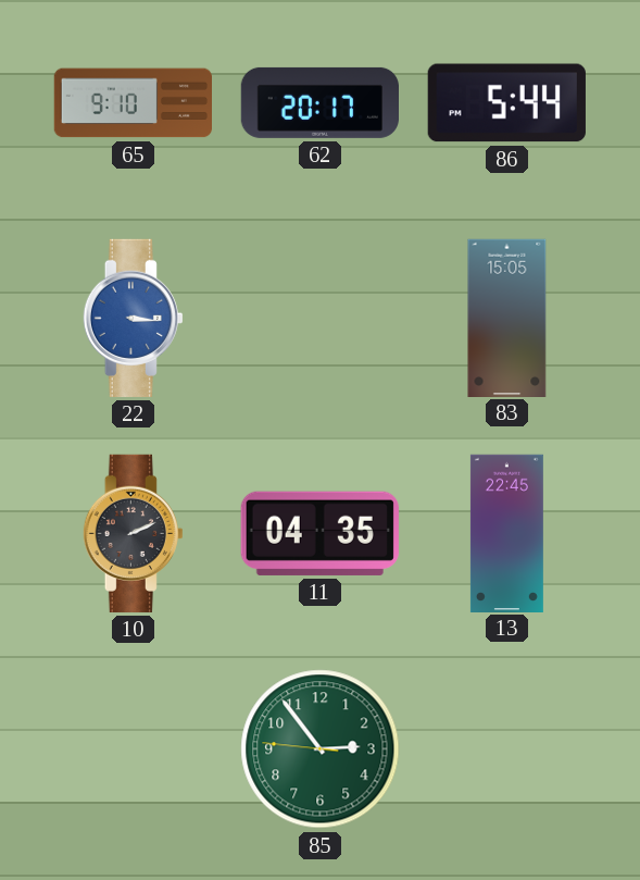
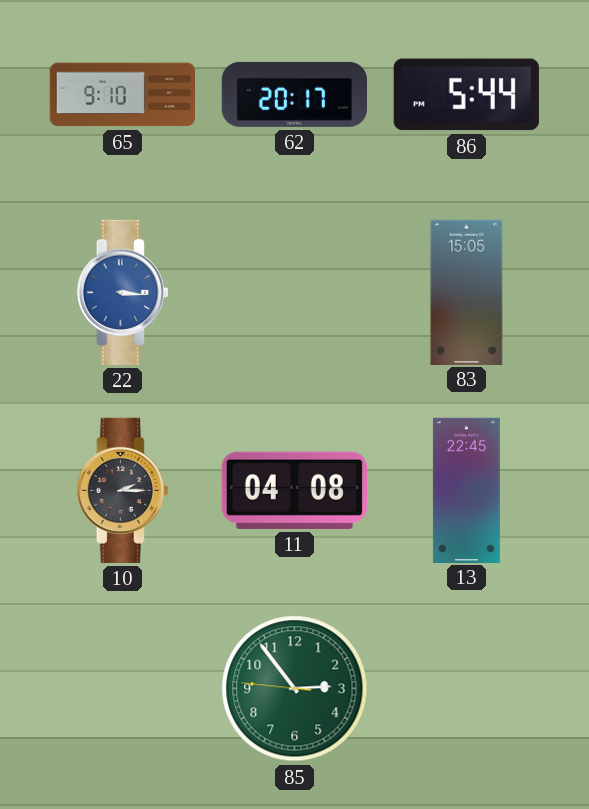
10: 2:11 -> 2:15 (122, 490)
11: 04:35 -> 04:08 (294, 490)
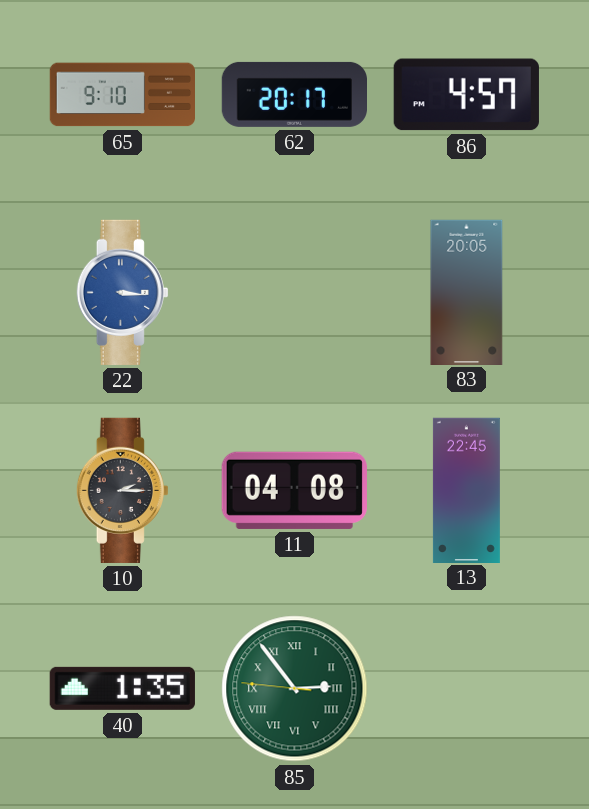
86: 5:44 -> 4:57 (466, 95)
83: 15:05 -> 20:05 (467, 292)
40: none -> 1:35 (122, 688)
85 numerals: Arabic -> Roman (295, 689)
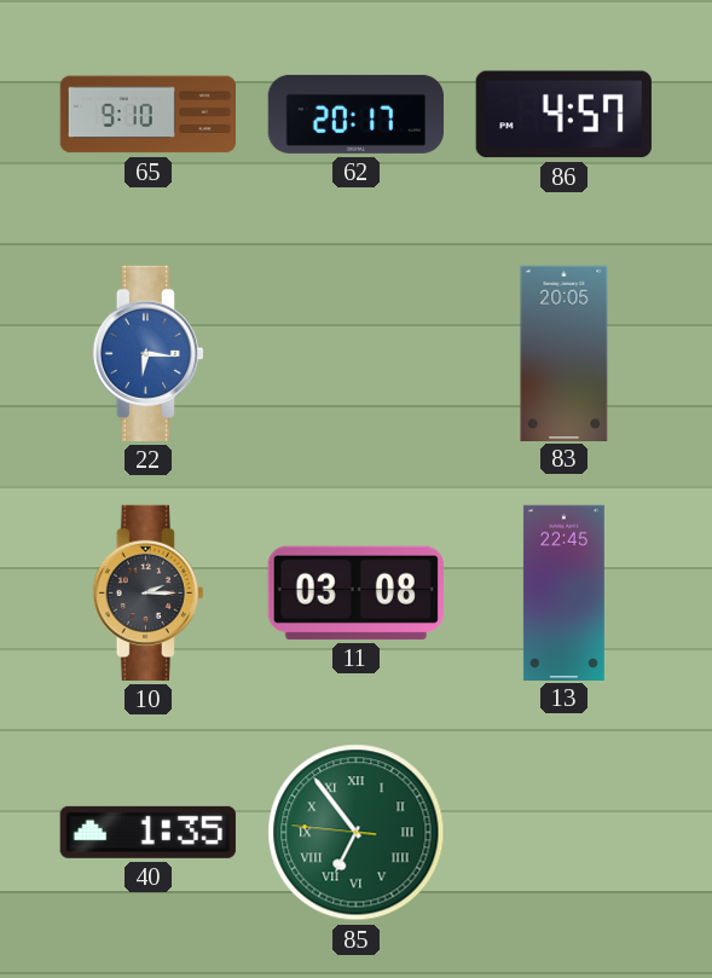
22: 3:16 -> 6:16 (147, 353)
11: 04:08 -> 03:08 (355, 592)
85: 2:53 -> 6:53 (357, 833)
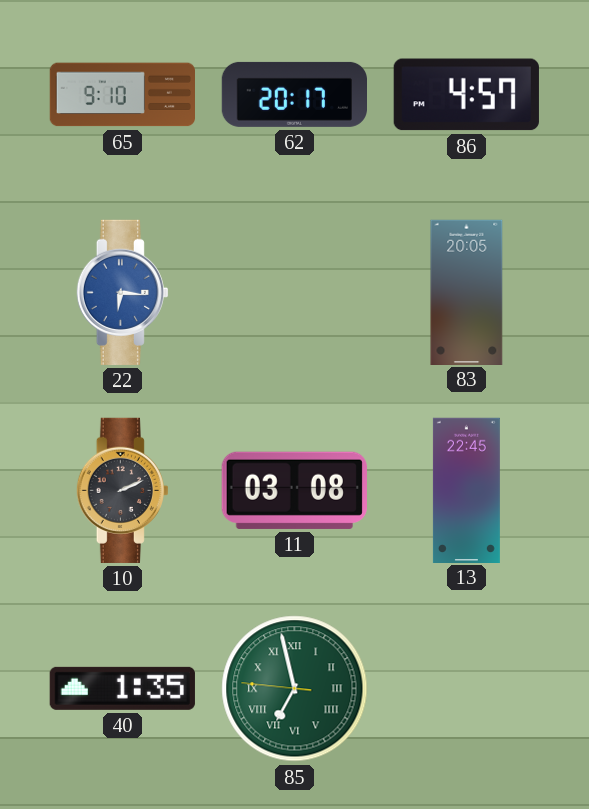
10: 2:15 -> 2:11 (122, 490)
85: 6:53 -> 6:57 (295, 689)
